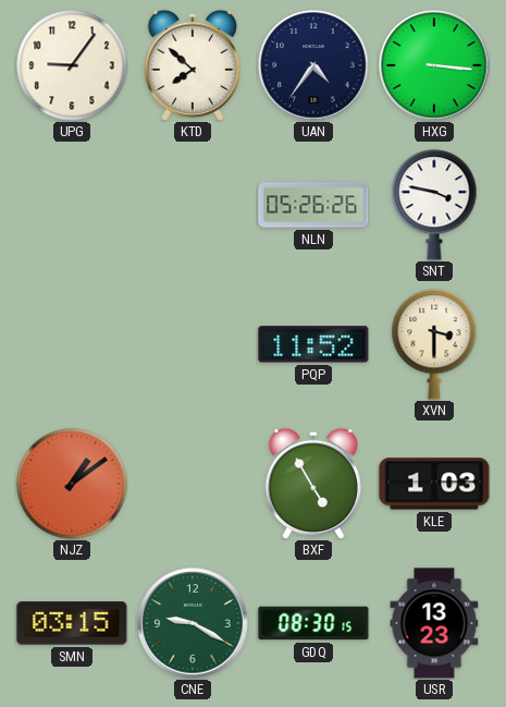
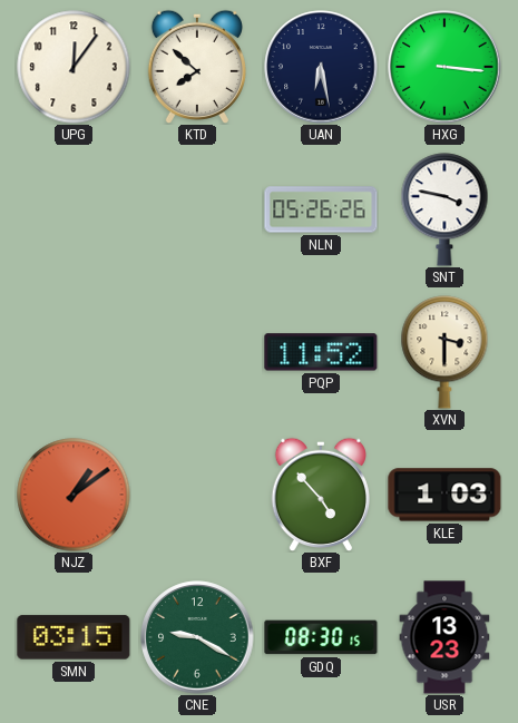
UPG: 9:06 -> 12:06 (74, 67)
UAN: 4:36 -> 6:28 (321, 67)
BXF: 4:55 -> 4:53 (321, 494)
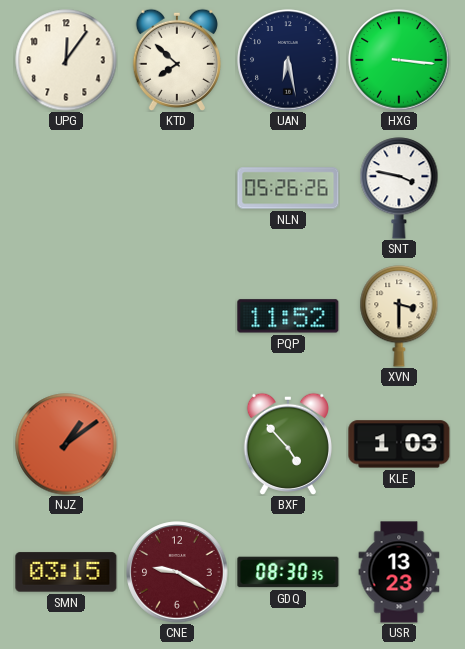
CNE dial: green -> burgundy (177, 572)
GDQ: 08:30:15 -> 08:30:35 (288, 572)
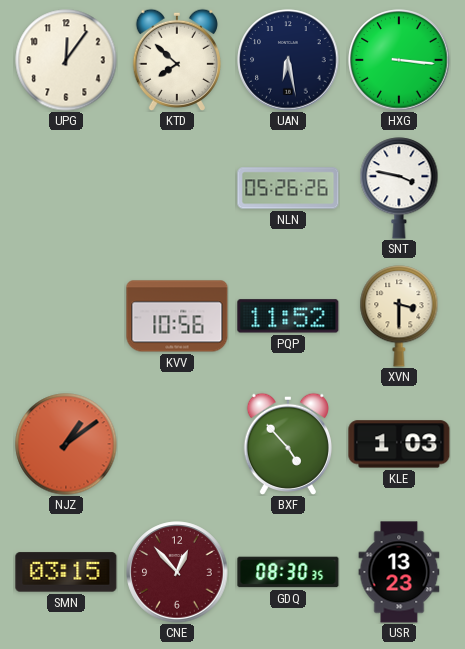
KVV: none -> 10:56 (177, 316)
CNE: 9:20 -> 12:53 (177, 572)
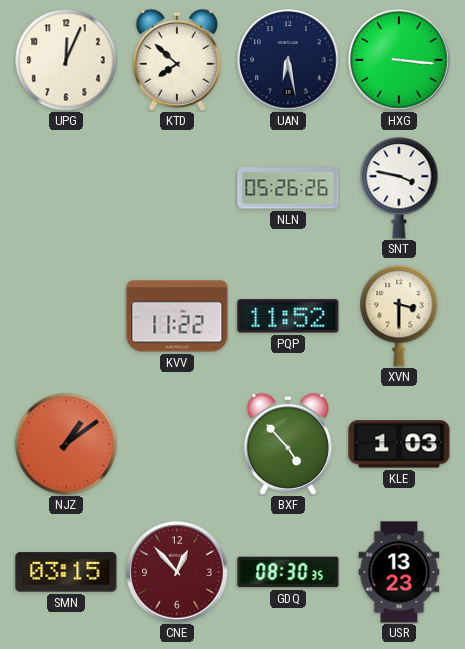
UPG: 12:06 -> 12:04 (66, 60)
KVV: 10:56 -> 11:22 (177, 316)
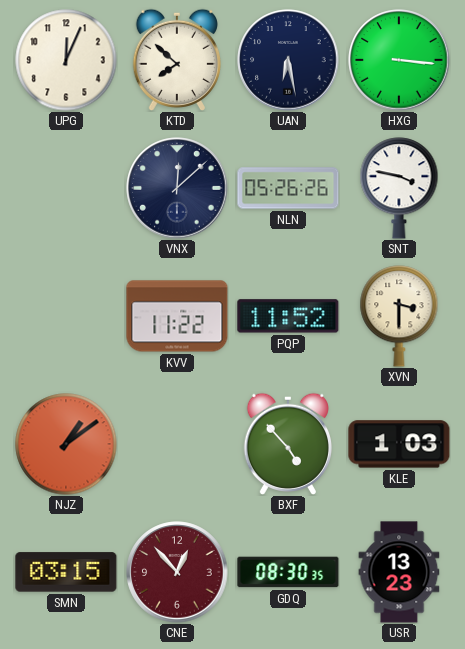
VNX: none -> 12:08 (177, 188)
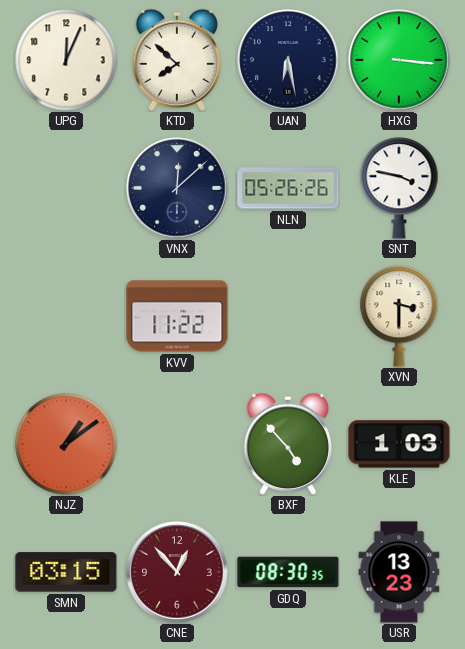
PQP: 11:52 -> none (288, 316)
